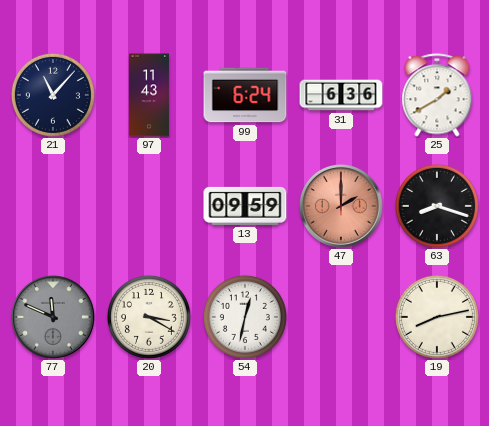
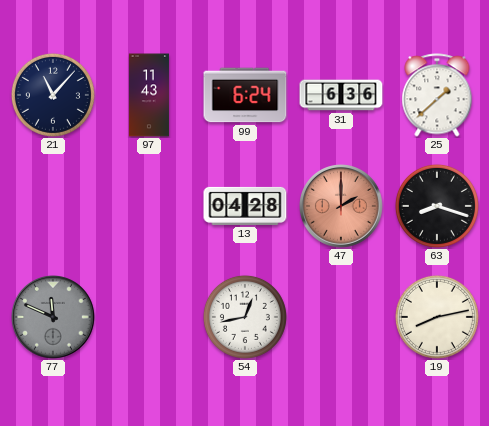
25: 1:40 -> 1:38 (437, 95)
13: 09:59 -> 04:28 (245, 206)
20: 3:20 -> none (149, 317)
54: 12:32 -> 12:43 (245, 317)
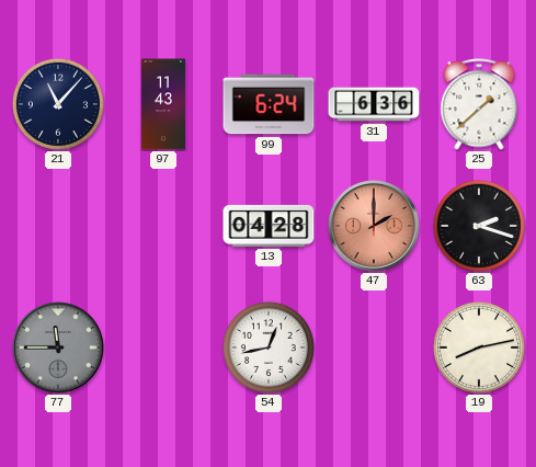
63: 8:18 -> 2:18 (479, 226)
77: 11:49 -> 11:45 (59, 349)
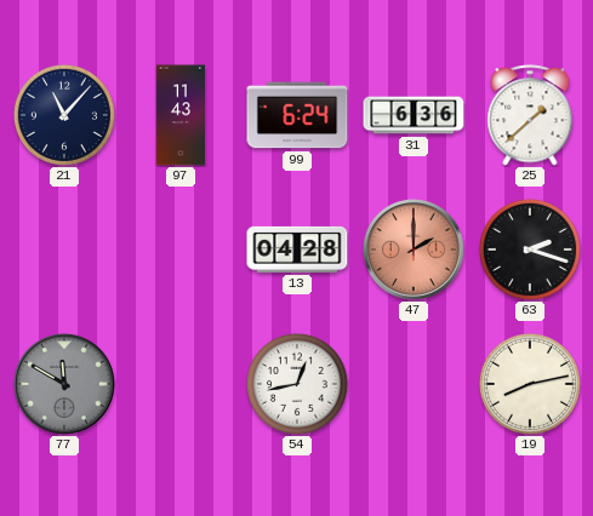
77: 11:45 -> 11:50 (65, 385)
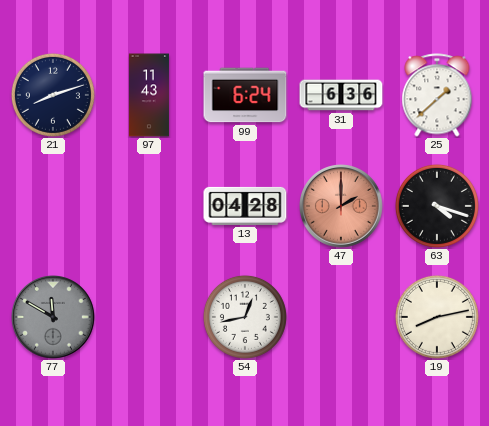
21: 11:07 -> 8:12 (53, 95)
63: 2:18 -> 4:18 (437, 206)
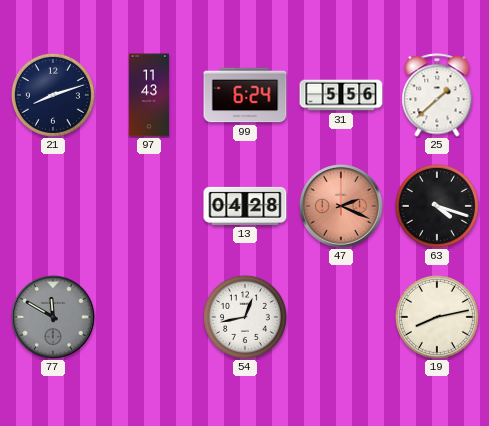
31: 6:36 -> 5:56 (341, 95)
47: 2:00 -> 2:19 (342, 207)
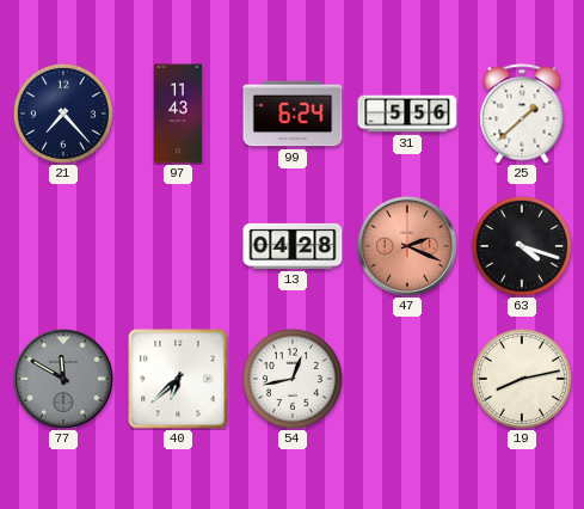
21: 8:12 -> 7:23 (63, 114)
40: none -> 6:38 (178, 379)
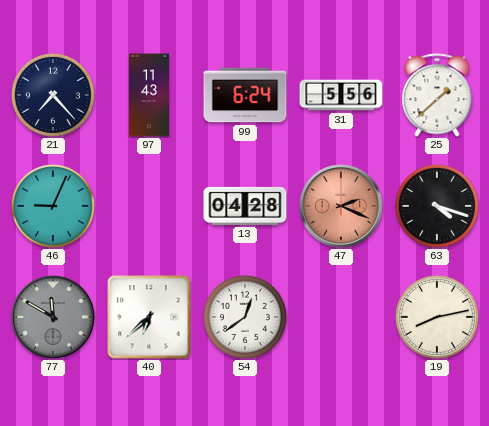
46: none -> 9:04 (53, 206)
54: 12:43 -> 12:39 (245, 317)
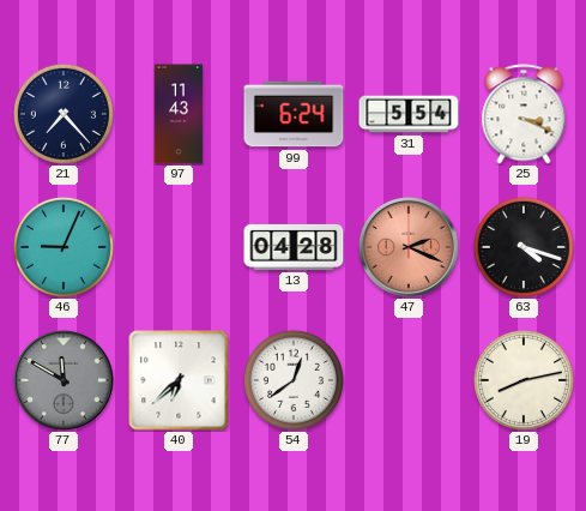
31: 5:56 -> 5:54 (409, 114)
25: 1:38 -> 3:19 (524, 114)
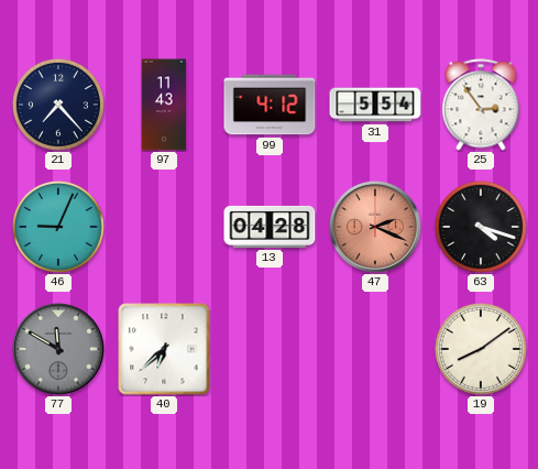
99: 6:24 -> 4:12 (270, 105)
25: 3:19 -> 2:54 (481, 105)
54: 12:39 -> none (294, 380)
19: 8:13 -> 8:09 (481, 349)
